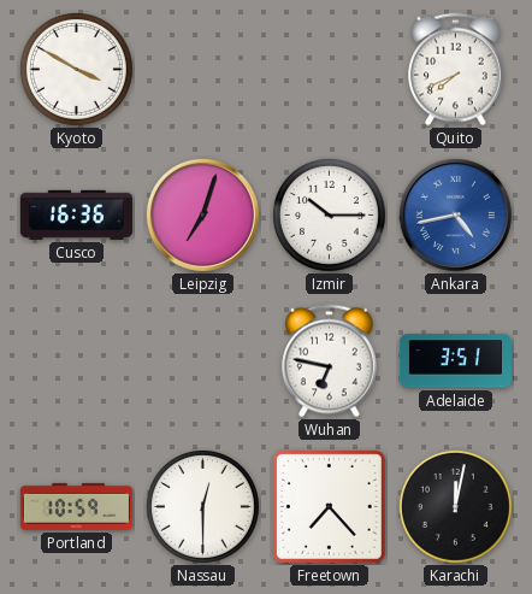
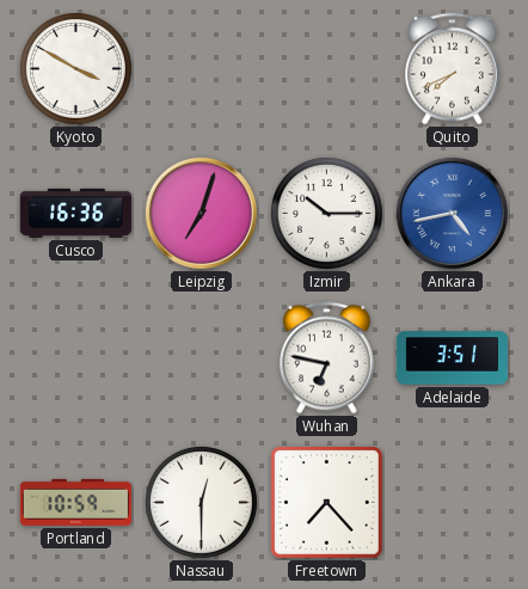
Karachi: 12:02 -> none (455, 506)
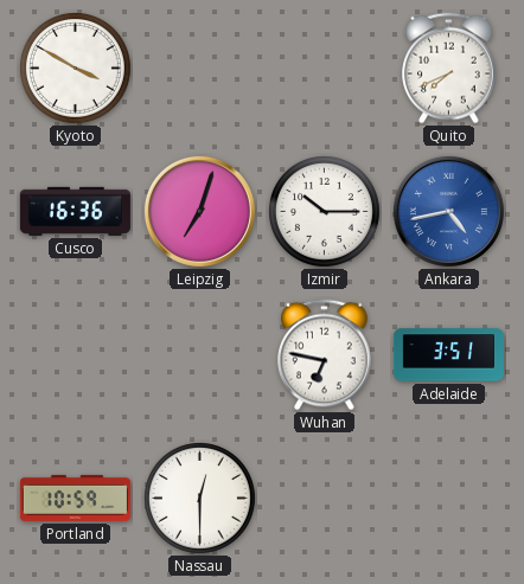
Freetown: 7:23 -> none (326, 502)
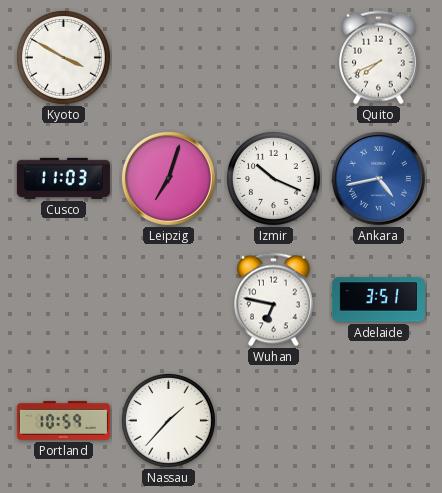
Cusco: 16:36 -> 11:03 (63, 178)
Izmir: 10:15 -> 10:19 (273, 178)
Nassau: 12:30 -> 1:37 (168, 420)
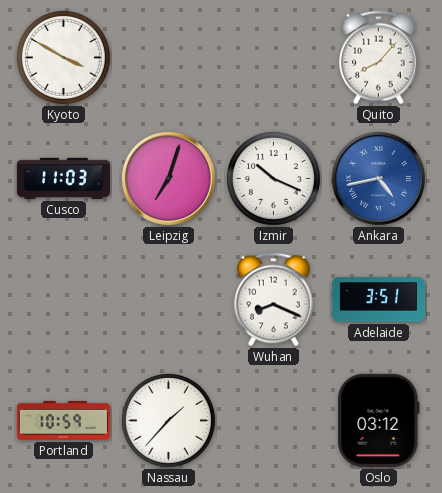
Quito: 7:41 -> 8:07 (379, 58)
Wuhan: 6:47 -> 8:19 (274, 300)
Oslo: none -> 03:12 (379, 420)
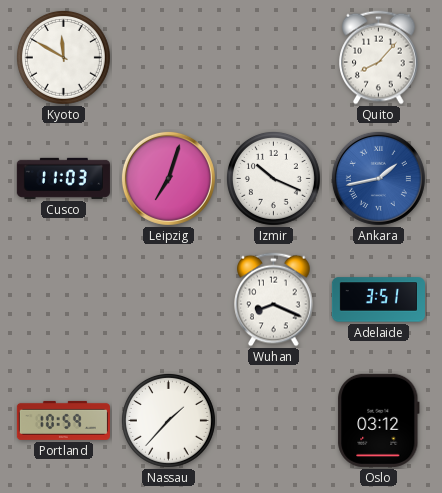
Kyoto: 3:50 -> 11:50 (63, 57)
Ankara: 4:43 -> 1:43 (378, 178)
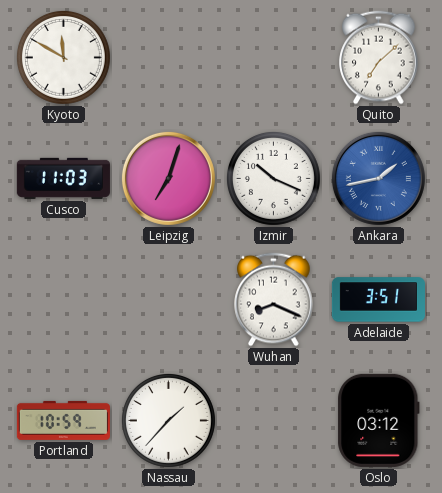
Quito: 8:07 -> 7:08 (379, 58)
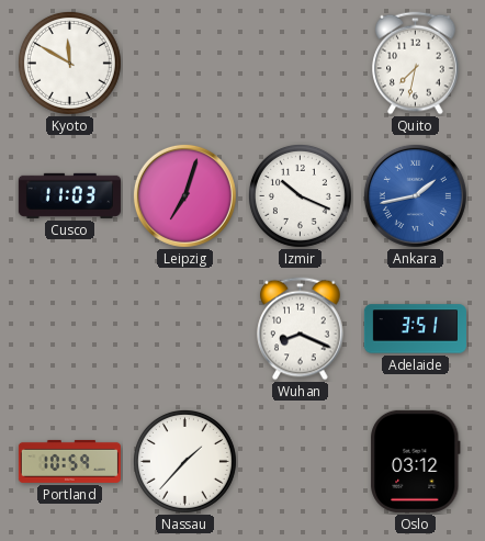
Quito: 7:08 -> 7:32 (416, 64)
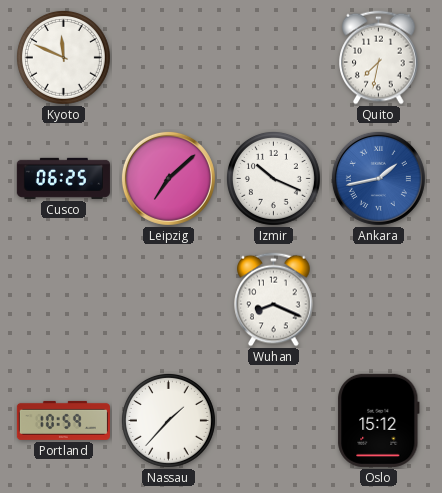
Kyoto: 11:50 -> 11:49 (63, 57)
Cusco: 11:03 -> 06:25 (63, 178)
Leipzig: 7:03 -> 7:08 (168, 178)
Adelaide: 3:51 -> none (415, 329)
Oslo: 03:12 -> 15:12 (379, 420)
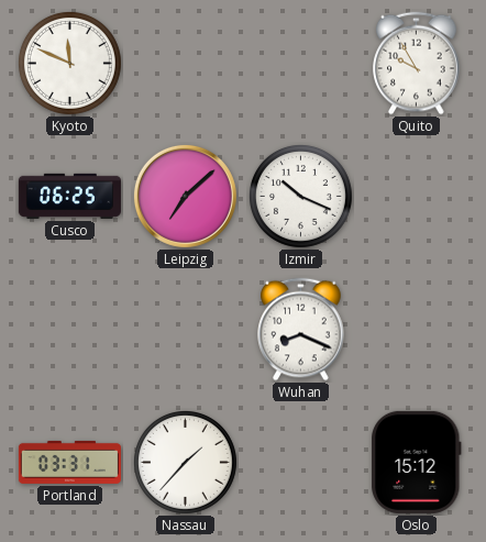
Quito: 7:32 -> 9:55 (417, 64)
Ankara: 1:43 -> none (378, 178)
Portland: 10:59 -> 03:31 (69, 462)
